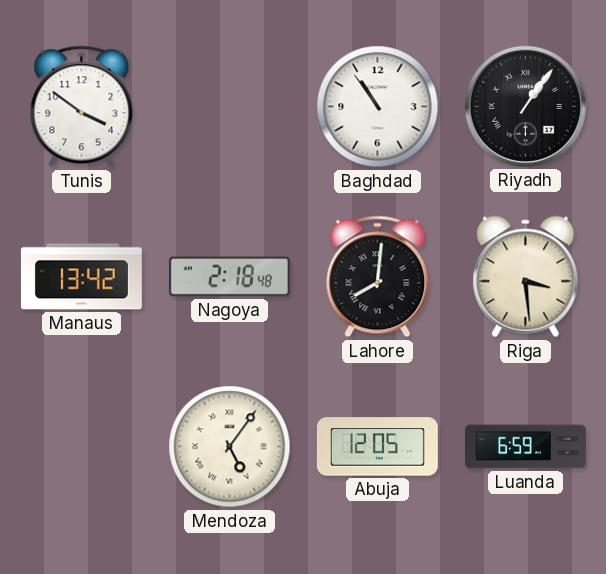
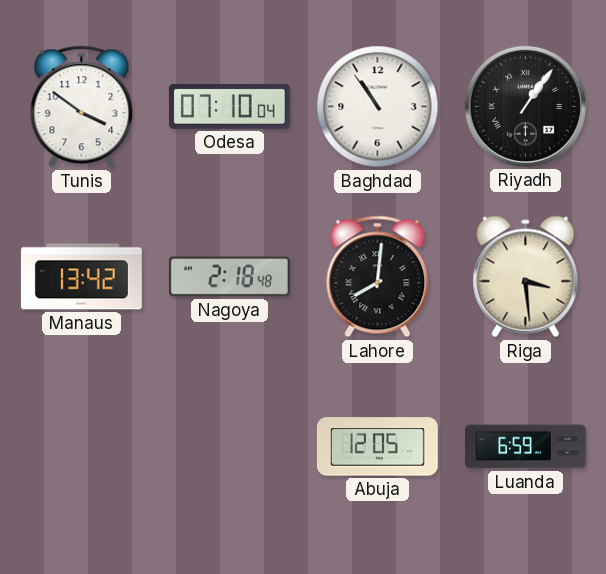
Odesa: none -> 07:10 (229, 106)
Mendoza: 5:06 -> none (230, 447)
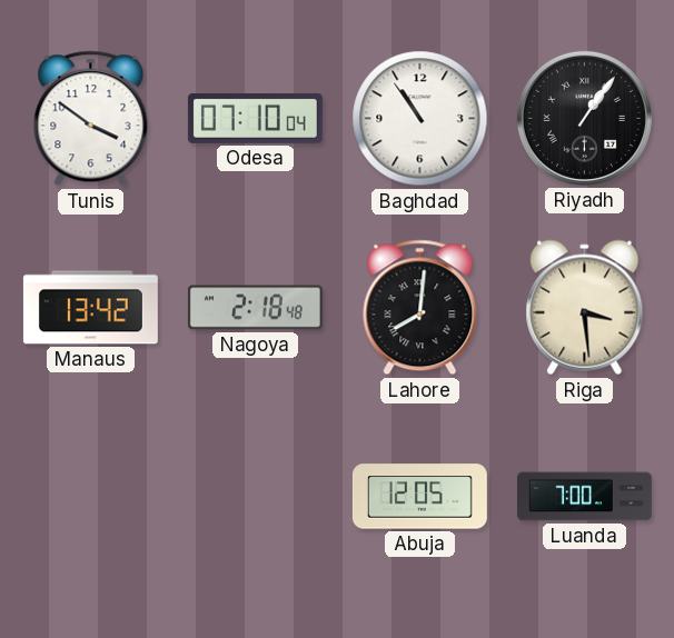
Luanda: 6:59 -> 7:00 (584, 497)
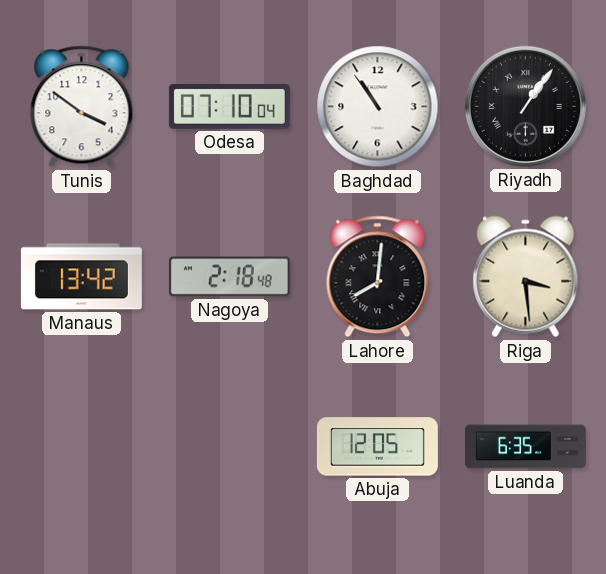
Luanda: 7:00 -> 6:35 (525, 447)
